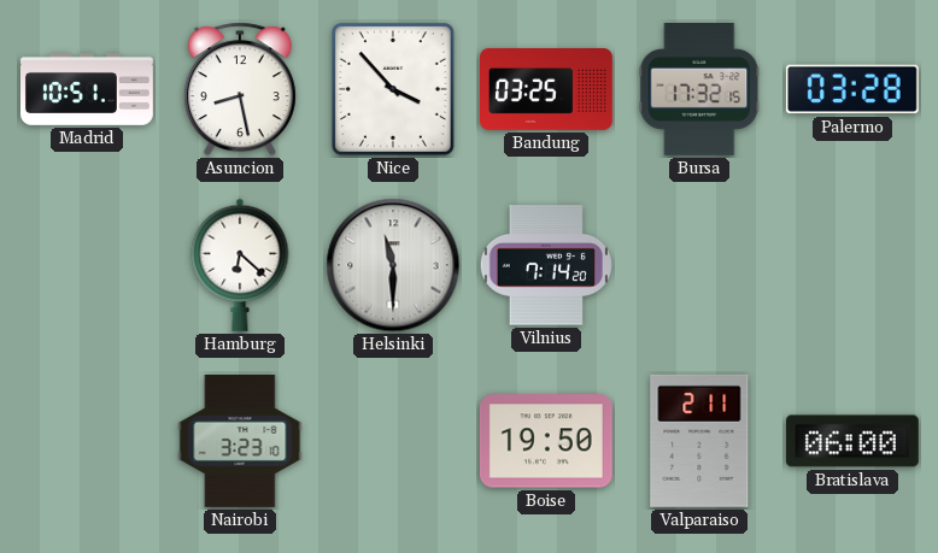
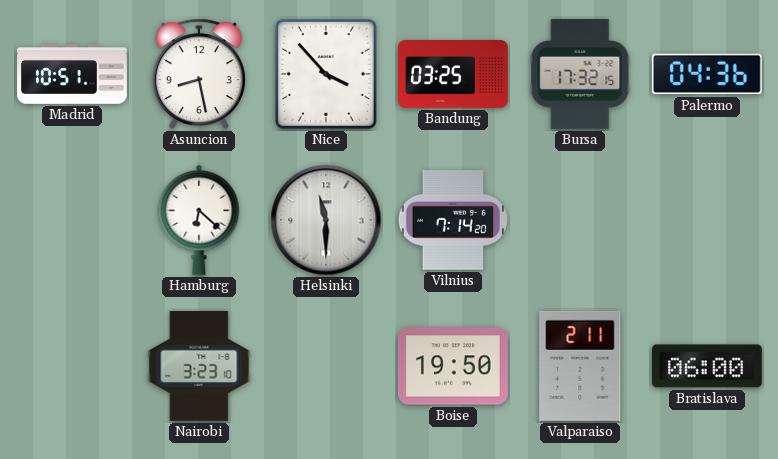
Palermo: 03:28 -> 04:36 (707, 74)
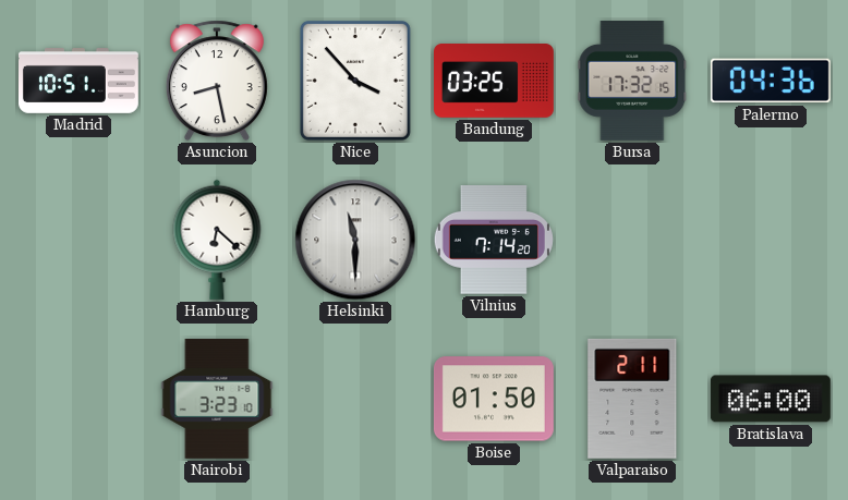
Boise: 19:50 -> 01:50 (494, 399)
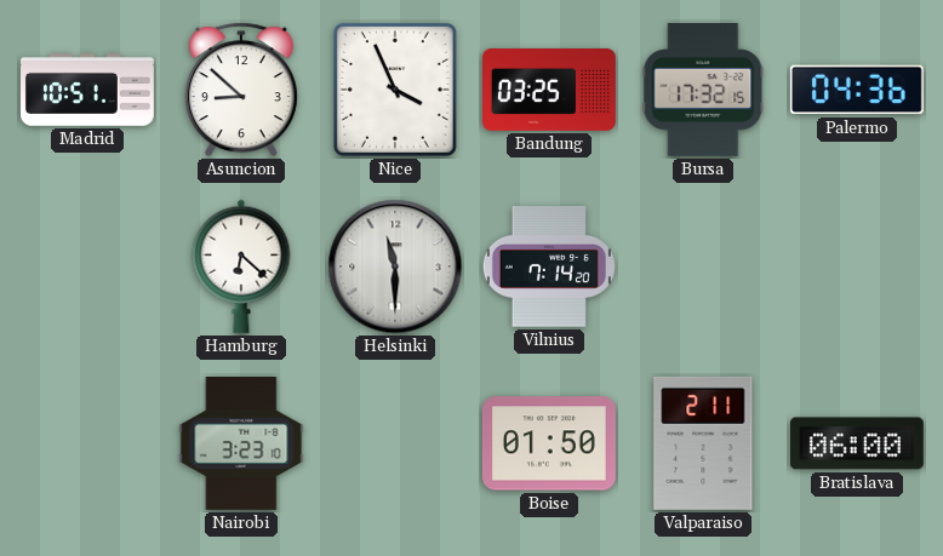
Asuncion: 8:28 -> 8:52 (241, 90)
Nice: 3:53 -> 3:56 (395, 90)
